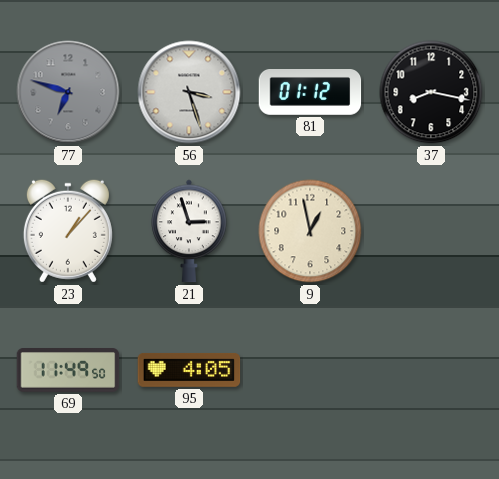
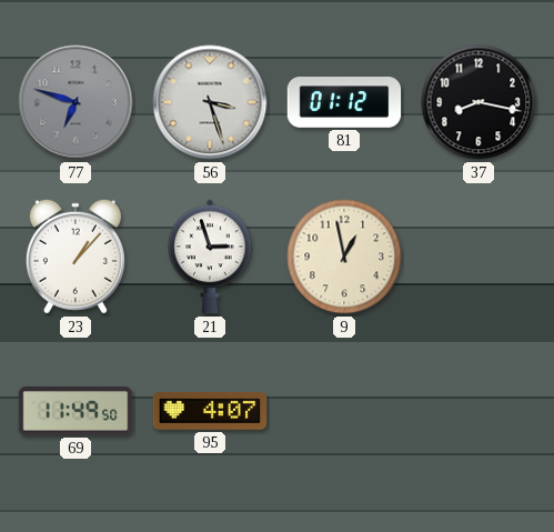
95: 4:05 -> 4:07 (210, 411)
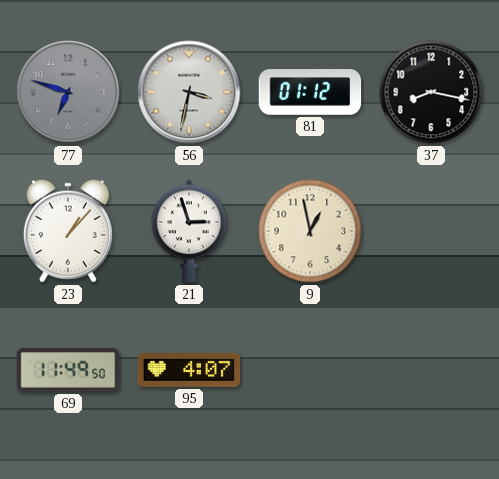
56: 3:27 -> 3:32 (189, 92)
